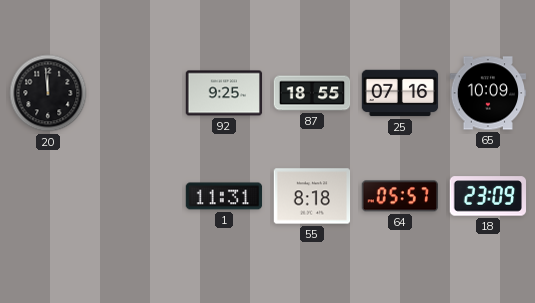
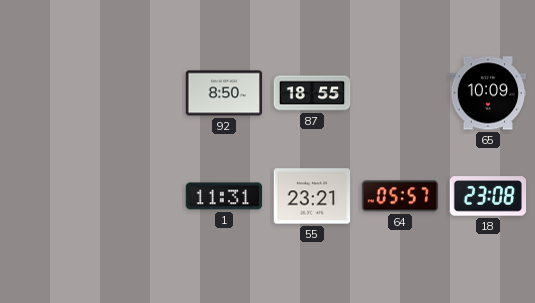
20: 11:59 -> none (48, 93)
92: 9:25 -> 8:50 (224, 93)
25: 07:16 -> none (400, 93)
55: 8:18 -> 23:21 (312, 196)
18: 23:09 -> 23:08 (488, 196)
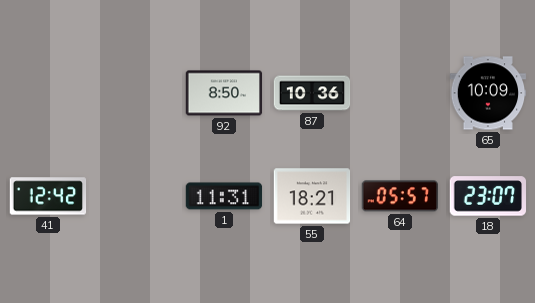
87: 18:55 -> 10:36 (312, 93)
41: none -> 12:42 (48, 196)
55: 23:21 -> 18:21 (312, 196)
18: 23:08 -> 23:07 (488, 196)
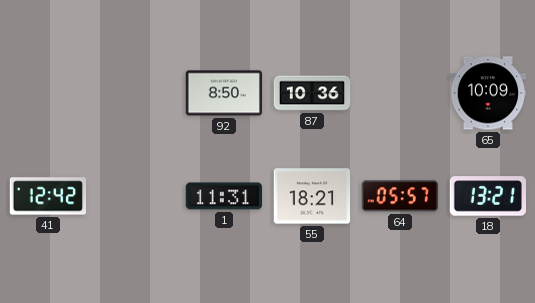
18: 23:07 -> 13:21 (488, 196)
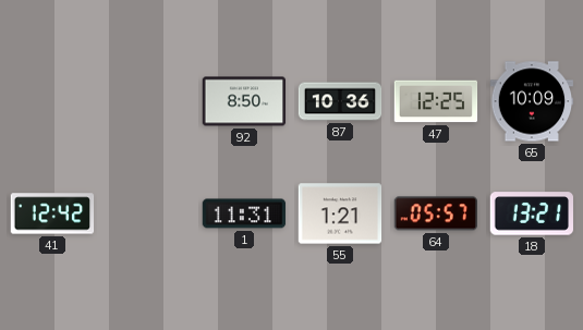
47: none -> 12:25 (436, 101)
55: 18:21 -> 1:21 (340, 213)
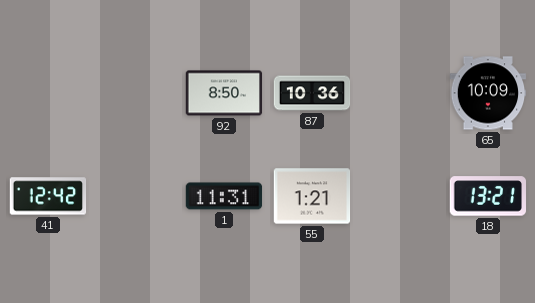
47: 12:25 -> none (436, 101)
64: 05:57 -> none (435, 213)
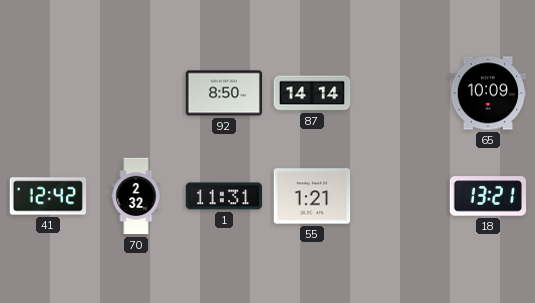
87: 10:36 -> 14:14 (312, 93)
70: none -> 2:32 (136, 196)
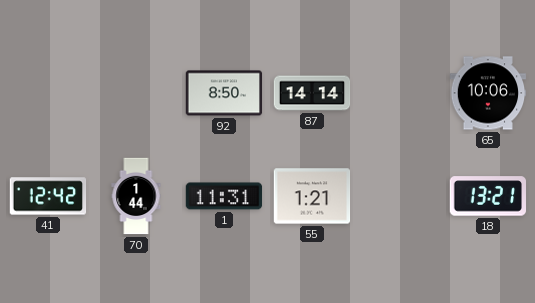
65: 10:09 -> 10:06 (488, 93)
70: 2:32 -> 1:44 (136, 196)
